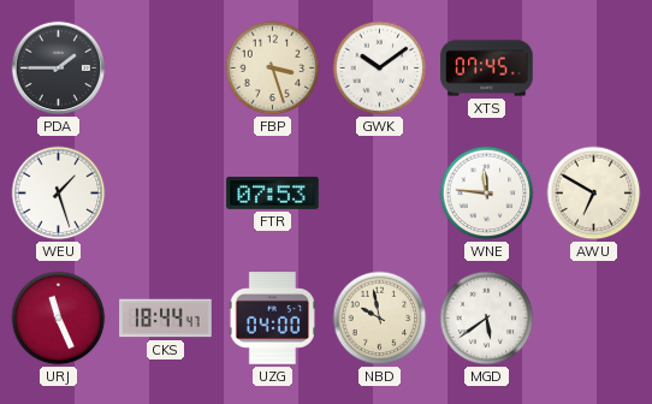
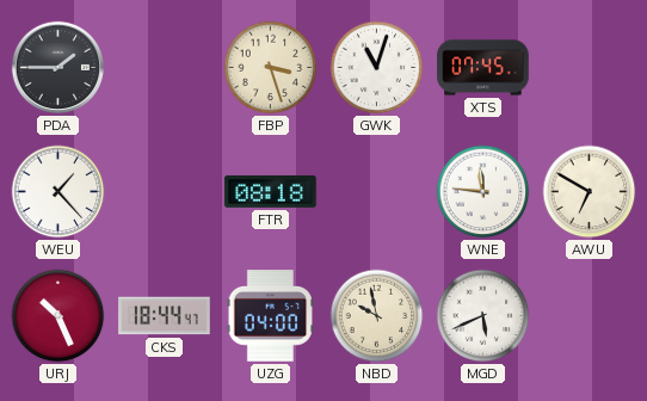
GWK: 10:09 -> 11:03 (377, 68)
WEU: 1:27 -> 1:23 (58, 192)
FTR: 07:53 -> 08:18 (271, 191)
URJ: 11:26 -> 10:26 (58, 316)
MGD: 5:39 -> 5:41 (483, 316)
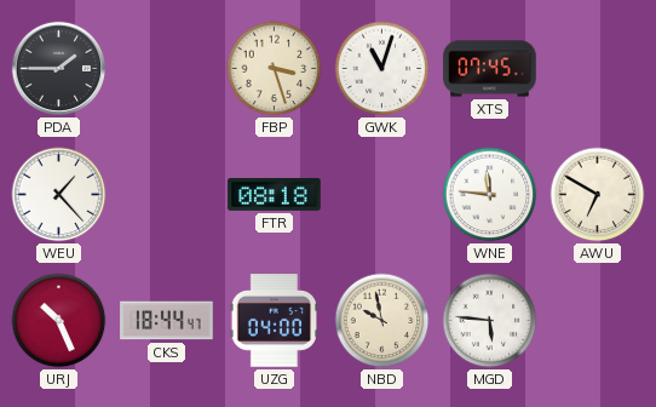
MGD: 5:41 -> 5:46 (490, 321)
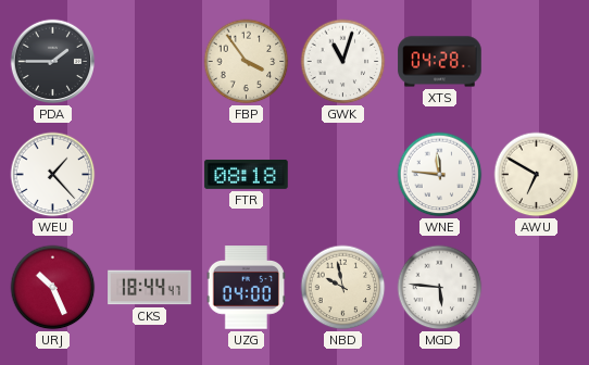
FBP: 3:27 -> 3:54 (247, 62)
XTS: 07:45 -> 04:28 (440, 62)
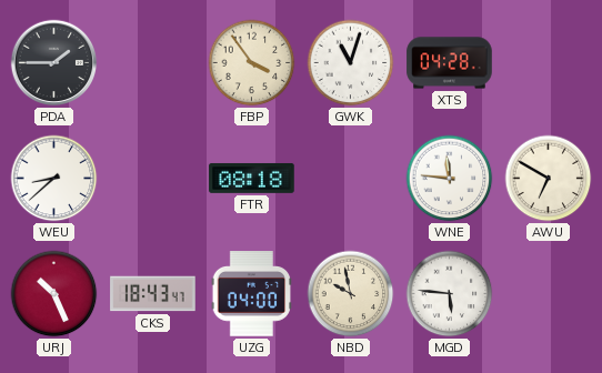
WEU: 1:23 -> 8:38 (54, 179)
CKS: 18:44 -> 18:43 (153, 294)
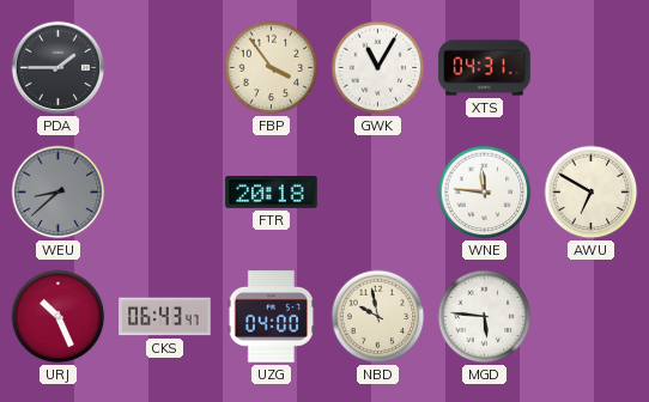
GWK: 11:03 -> 11:05 (378, 68)
XTS: 04:28 -> 04:31 (485, 68)
WEU dial: white -> grey (59, 193)
FTR: 08:18 -> 20:18 (272, 191)
CKS: 18:43 -> 06:43 (165, 317)
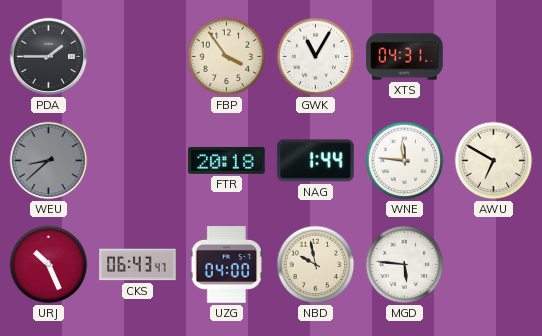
NAG: none -> 1:44 (316, 161)
